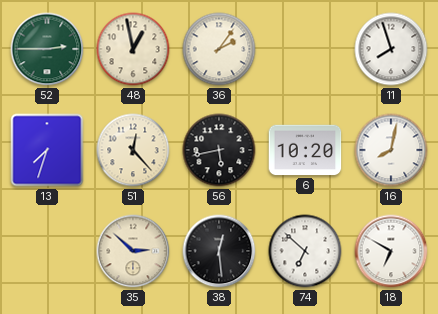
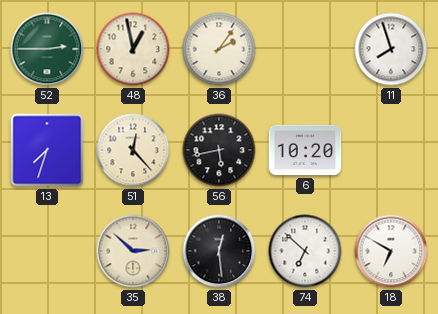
16: 8:02 -> none (391, 150)
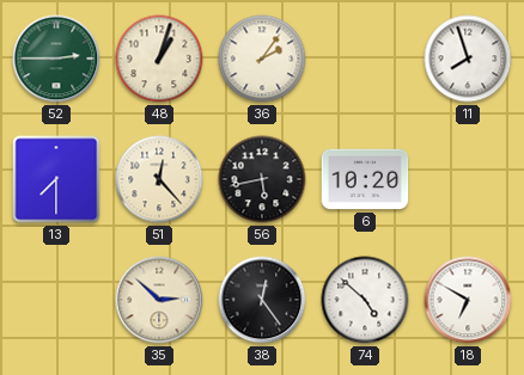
48: 12:58 -> 1:03 (159, 59)
13: 7:33 -> 7:30 (56, 179)
38: 12:29 -> 12:24 (262, 300)
74: 6:52 -> 4:52 (365, 300)
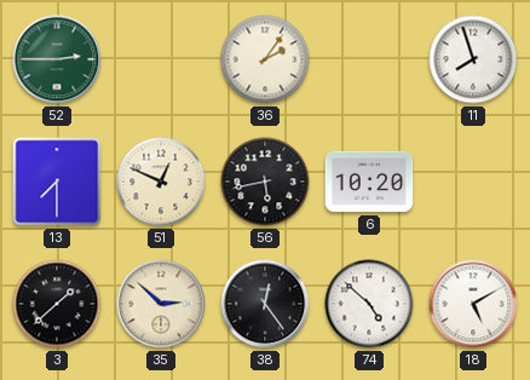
48: 1:03 -> none (159, 59)
51: 12:23 -> 12:49 (161, 182)
3: none -> 1:38 (57, 304)
18: 6:50 -> 5:10 (473, 304)
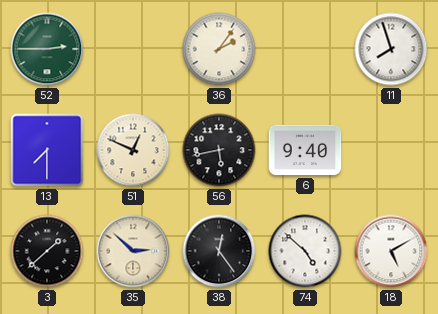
6: 10:20 -> 9:40 (305, 150)
